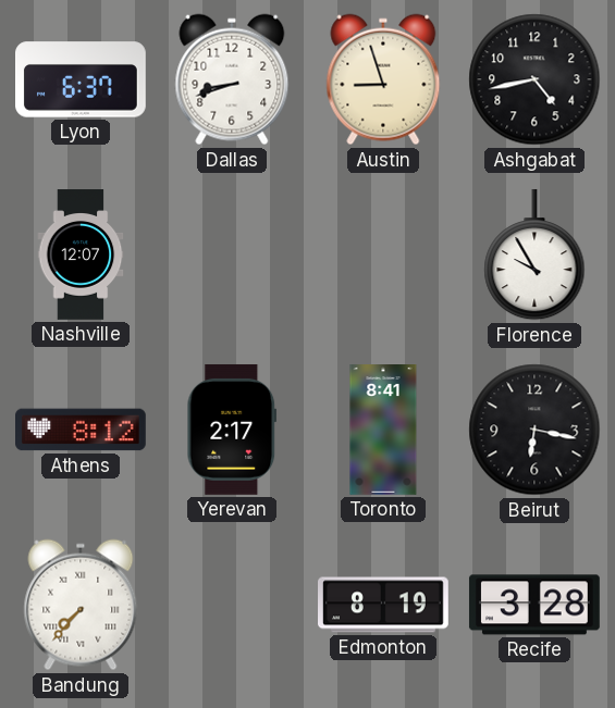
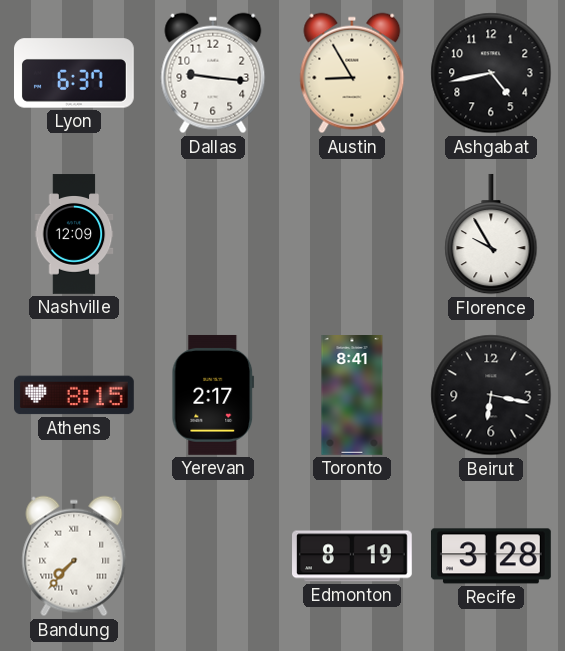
Dallas: 8:42 -> 9:16 (213, 73)
Austin: 8:57 -> 8:55 (352, 73)
Nashville: 12:07 -> 12:09 (74, 234)
Athens: 8:12 -> 8:15 (75, 395)
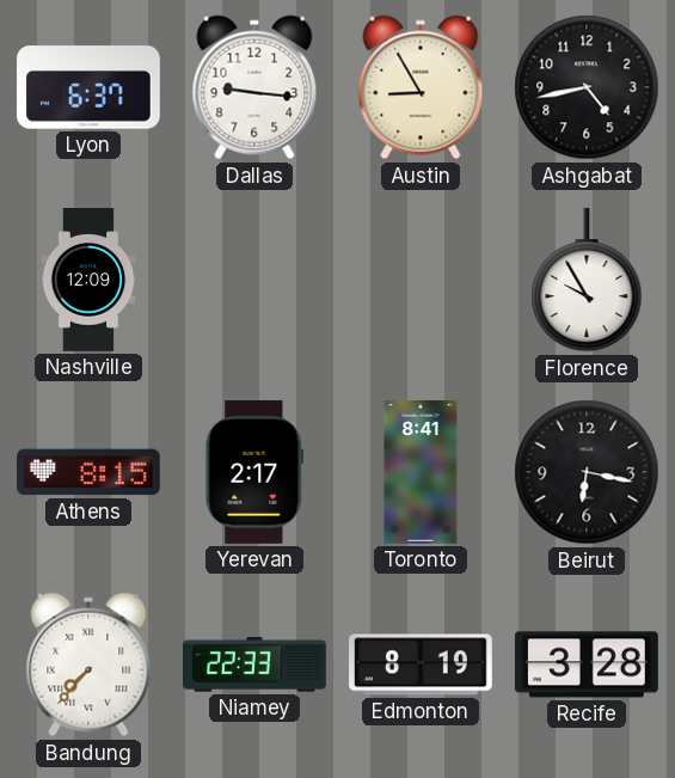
Niamey: none -> 22:33 (256, 664)
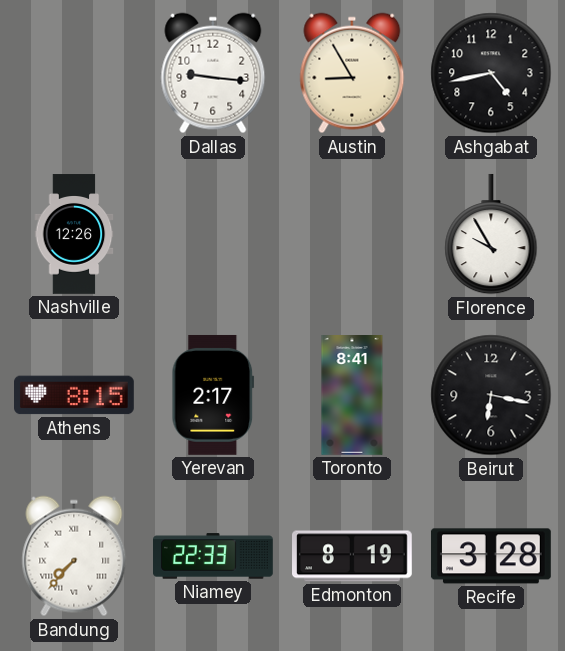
Lyon: 6:37 -> none (90, 87)
Nashville: 12:09 -> 12:26 (74, 234)
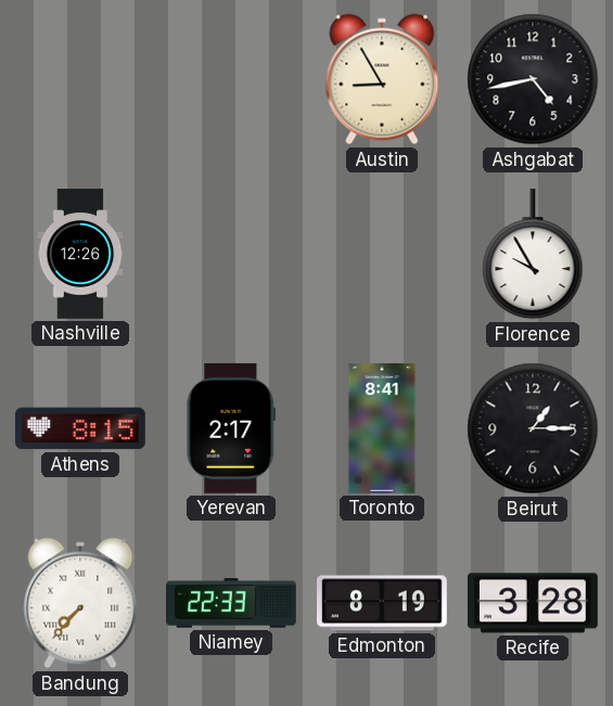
Dallas: 9:16 -> none (213, 73)
Beirut: 6:17 -> 1:15 (533, 428)
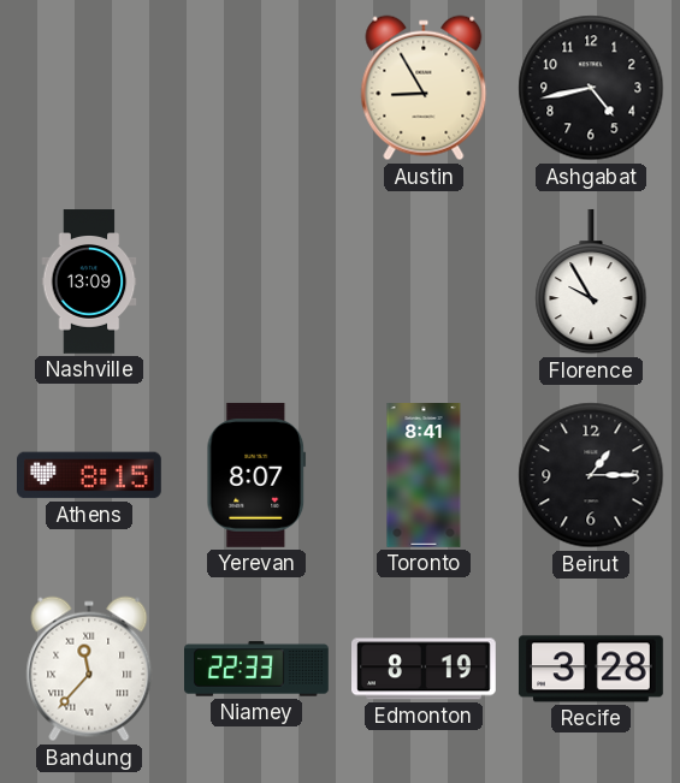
Nashville: 12:26 -> 13:09 (89, 281)
Yerevan: 2:17 -> 8:07 (256, 475)
Bandung: 7:37 -> 11:37 (89, 669)
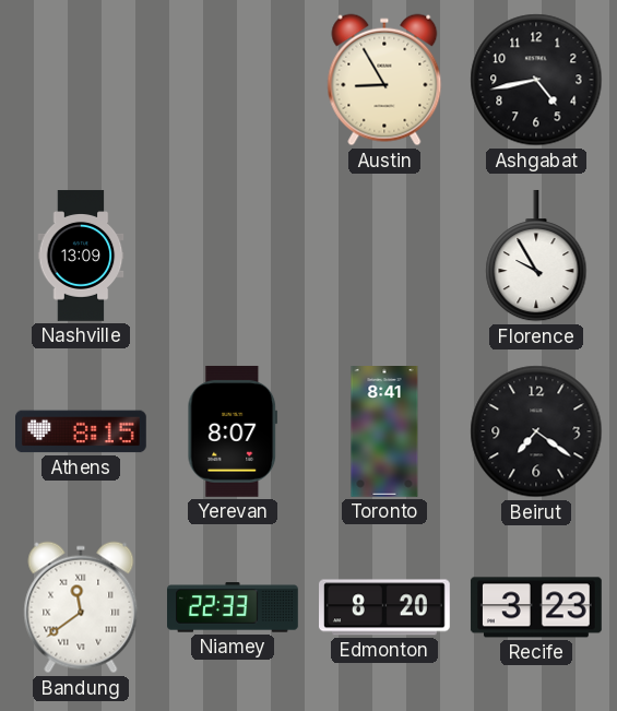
Beirut: 1:15 -> 7:21 (536, 431)
Bandung: 11:37 -> 11:39 (81, 607)
Edmonton: 8:19 -> 8:20 (385, 607)
Recife: 3:28 -> 3:23 (536, 607)
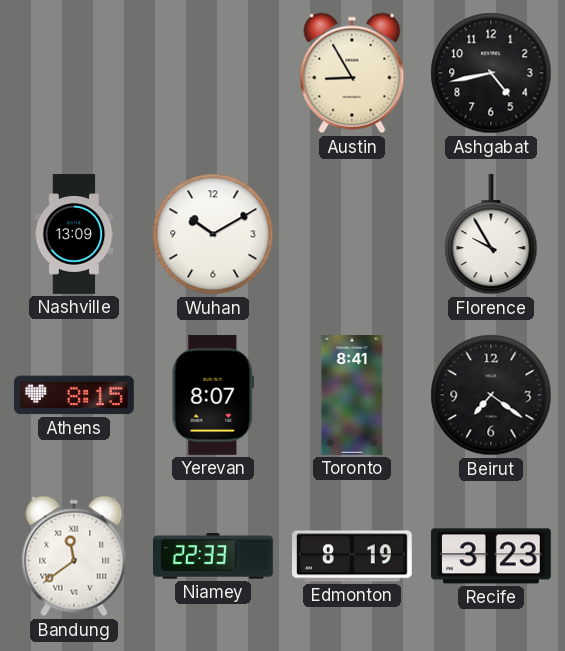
Wuhan: none -> 10:10 (213, 234)
Edmonton: 8:20 -> 8:19 (353, 556)
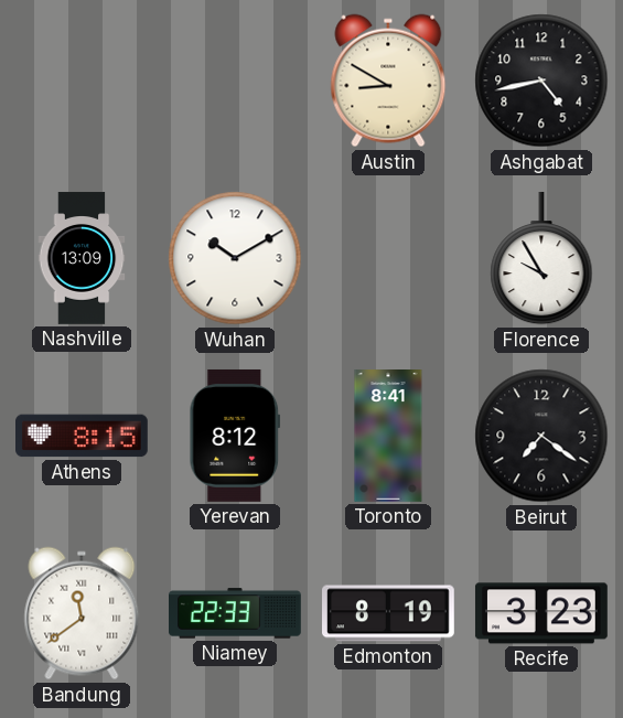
Austin: 8:55 -> 8:50 (388, 81)
Yerevan: 8:07 -> 8:12 (235, 436)
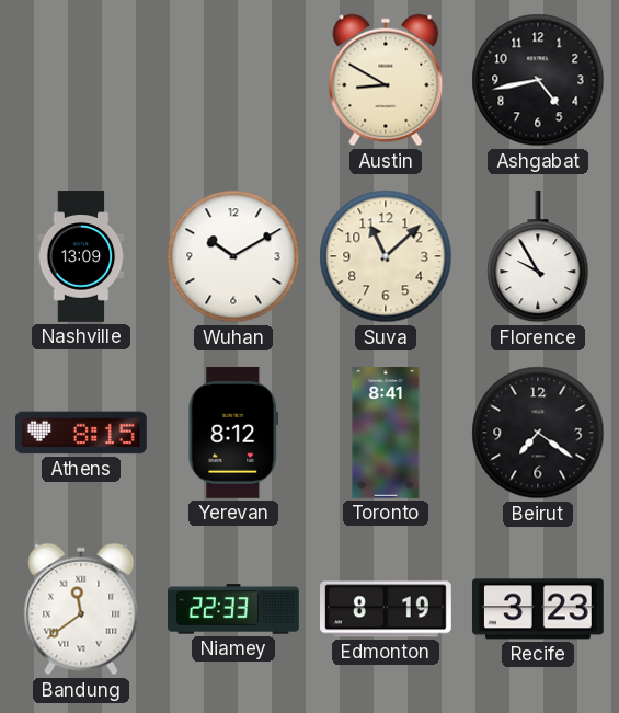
Suva: none -> 11:08 (386, 256)
